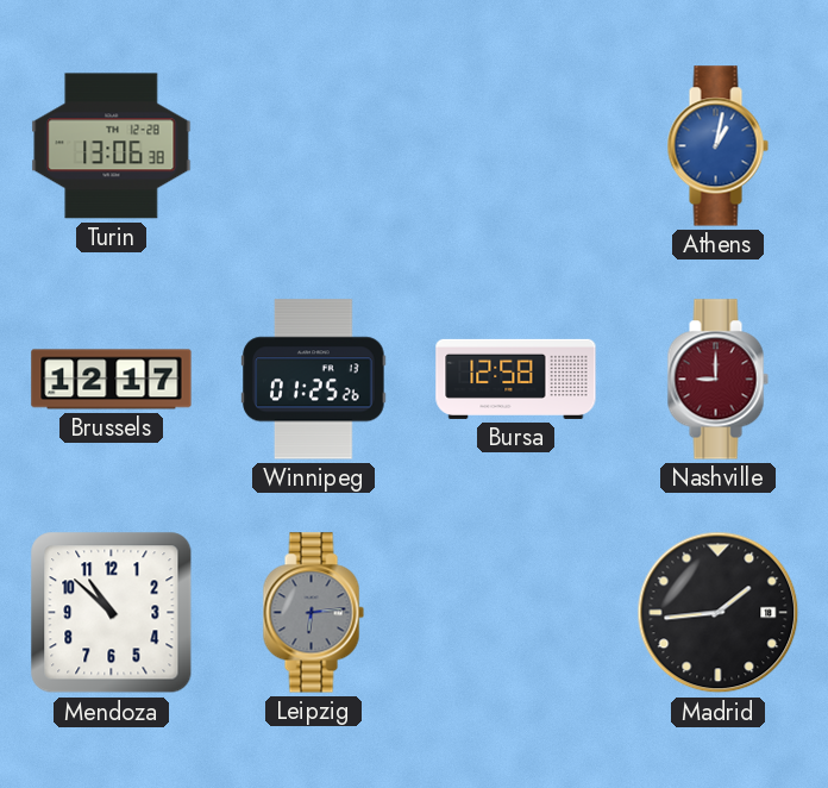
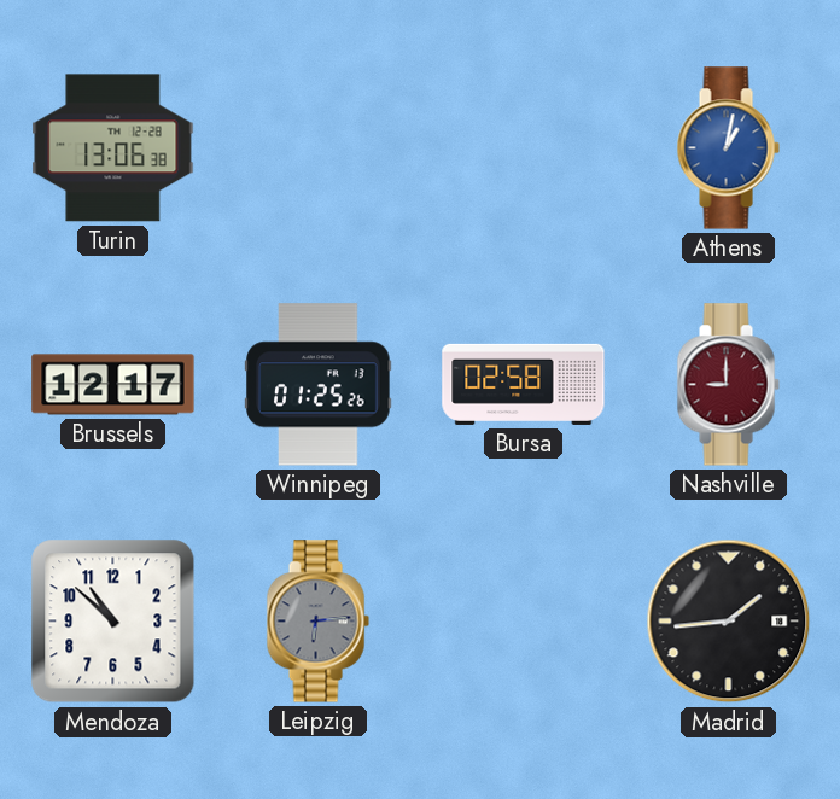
Bursa: 12:58 -> 02:58 (524, 384)
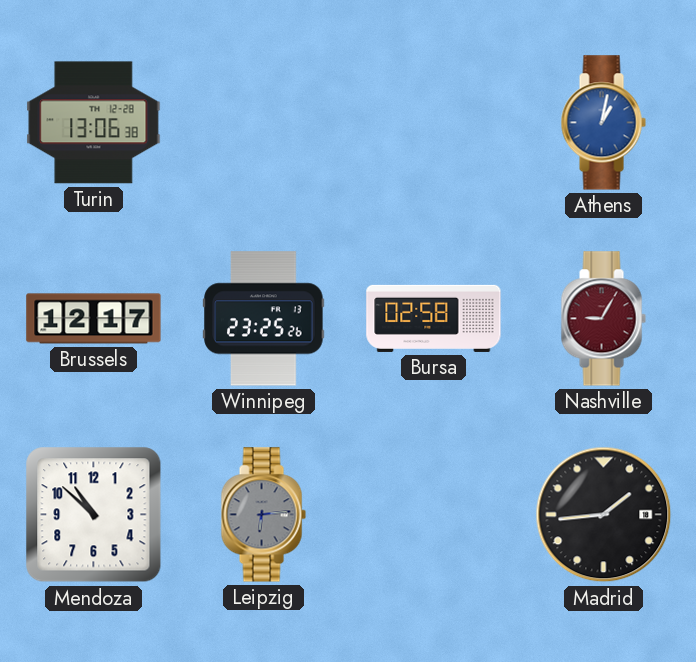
Winnipeg: 01:25 -> 23:25 (264, 319)
Nashville: 9:00 -> 9:05 (603, 319)
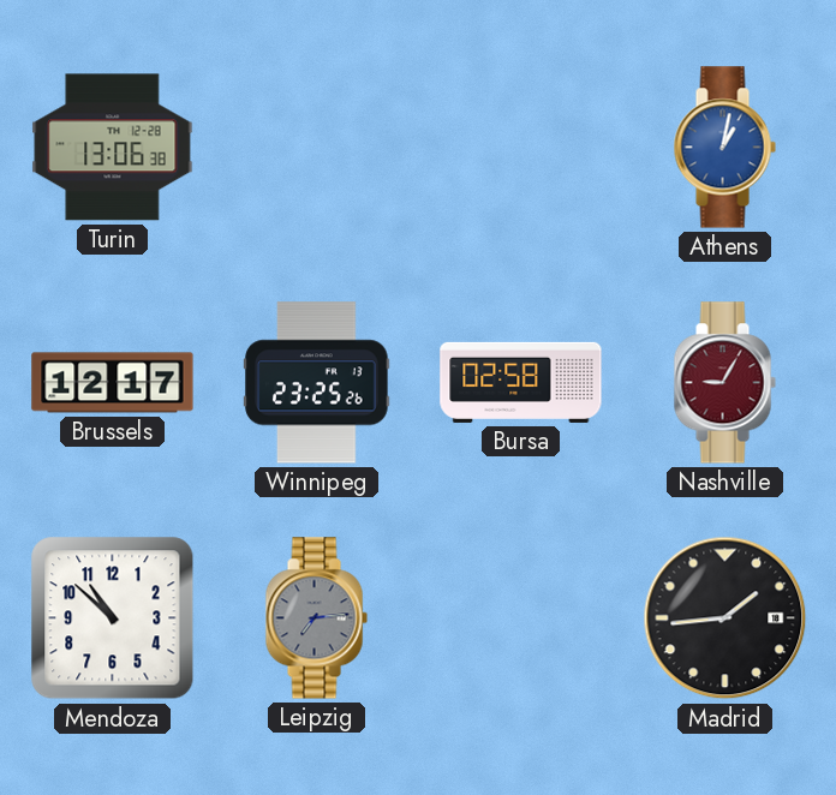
Leipzig: 6:14 -> 7:14 (316, 618)
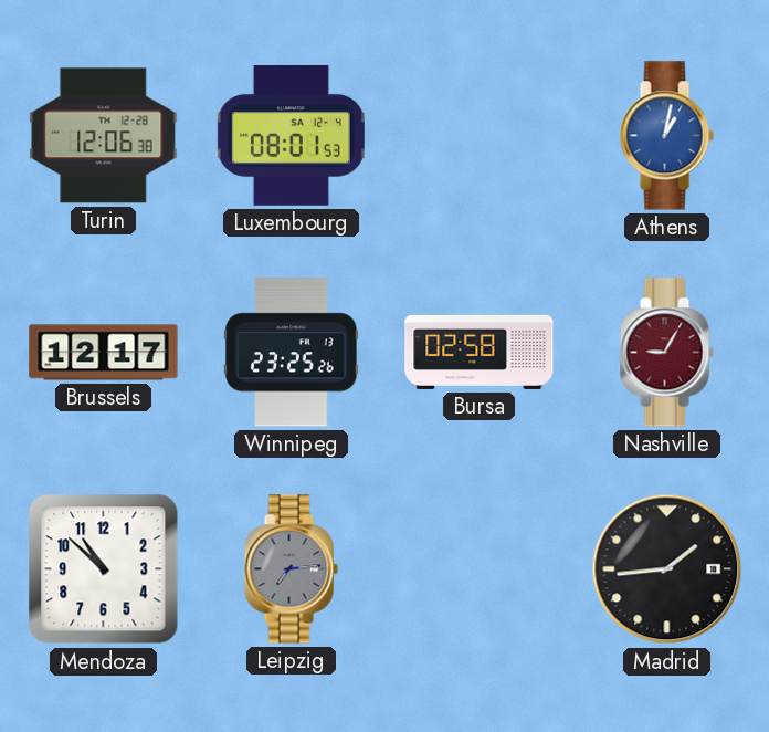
Turin: 13:06 -> 12:06 (104, 136)
Luxembourg: none -> 08:01 (291, 135)
